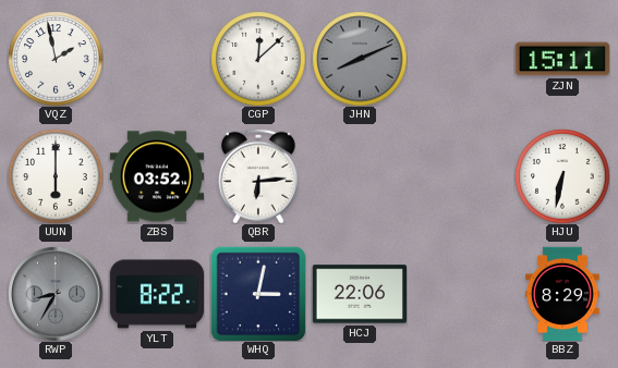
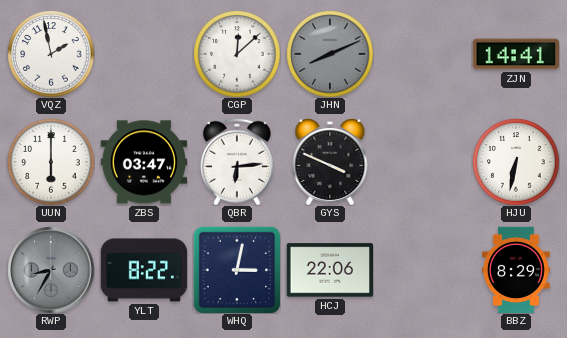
ZJN: 15:11 -> 14:41 (516, 54)
ZBS: 03:52 -> 03:47 (144, 162)
GYS: none -> 3:49 (330, 162)
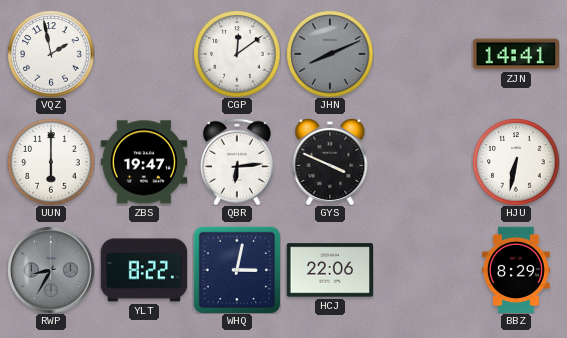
CGP: 12:08 -> 12:09 (237, 54)
ZBS: 03:47 -> 19:47 (144, 162)
